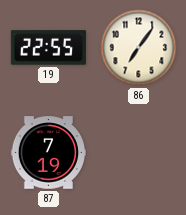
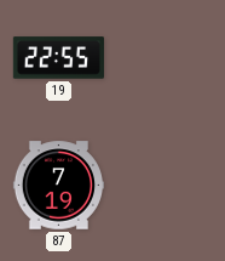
86: 7:06 -> none (139, 48)
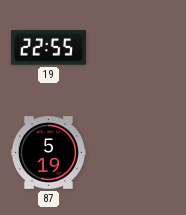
87: 7:19 -> 5:19 (48, 153)
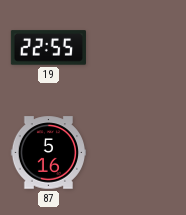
87: 5:19 -> 5:16 (48, 153)
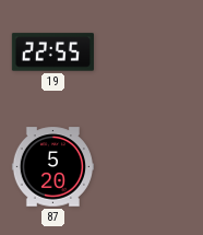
87: 5:16 -> 5:20 (52, 167)
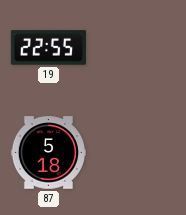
87: 5:20 -> 5:18 (48, 153)
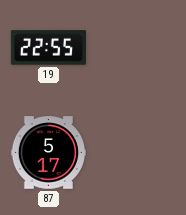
87: 5:18 -> 5:17 (48, 153)
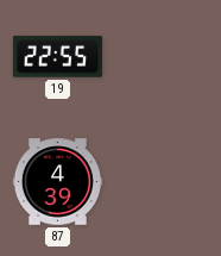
87: 5:17 -> 4:39 (57, 182)
